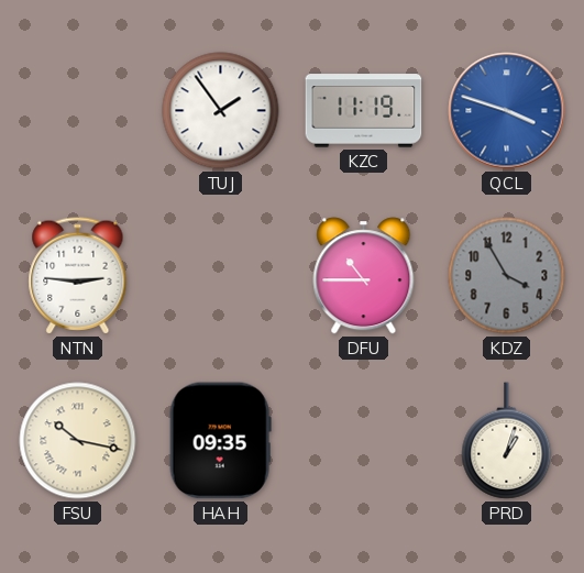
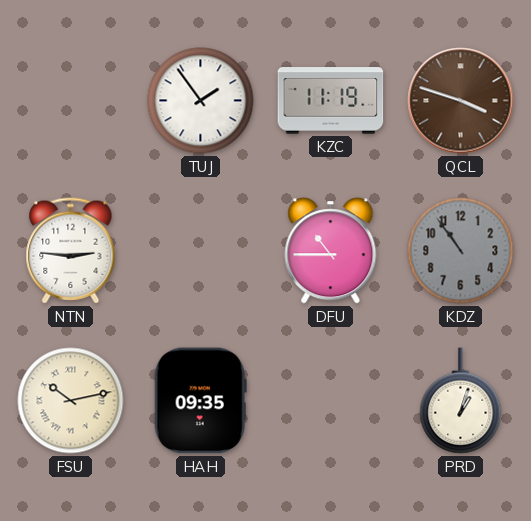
QCL dial: blue -> brown (461, 101)
KDZ: 3:55 -> 10:54 (461, 251)
FSU: 10:17 -> 10:13 (71, 401)
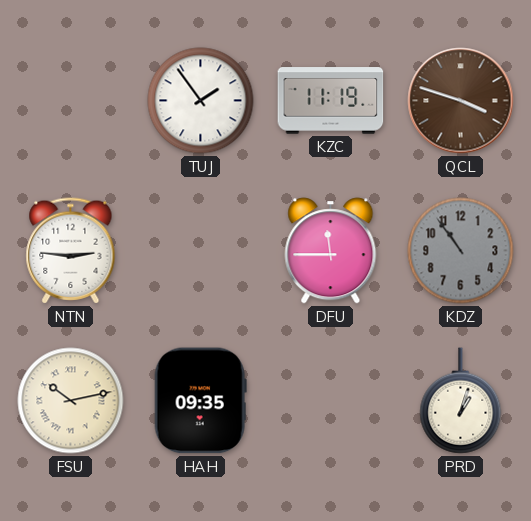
DFU: 10:45 -> 11:45 (331, 251)
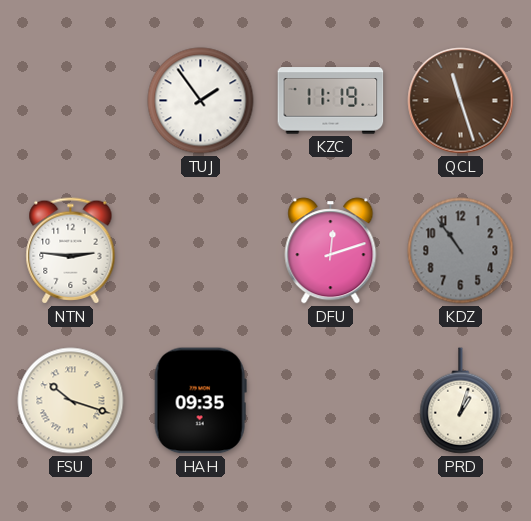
QCL: 3:48 -> 11:27 (461, 101)
DFU: 11:45 -> 12:12 (331, 251)
FSU: 10:13 -> 10:18 (71, 401)
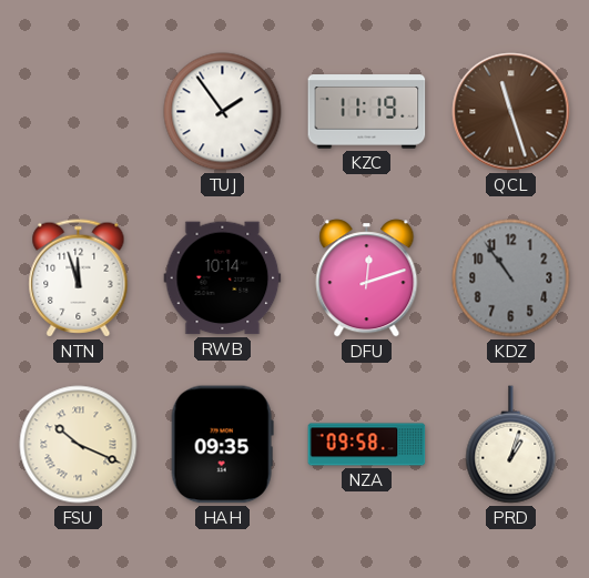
NTN: 2:46 -> 11:57 (79, 278)
RWB: none -> 10:14 (223, 278)
FSU: 10:18 -> 10:19 (79, 445)
NZA: none -> 09:58 (367, 445)
